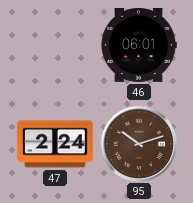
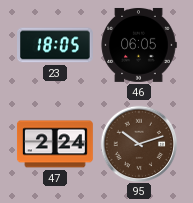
23: none -> 18:05 (56, 45)
46: 06:01 -> 06:05 (139, 45)
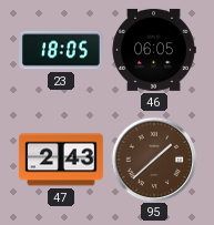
47: 2:24 -> 2:43 (61, 160)
95: 10:12 -> 1:38 (154, 160)
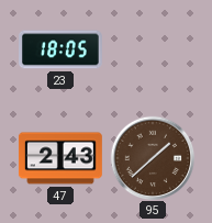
46: 06:05 -> none (154, 50)
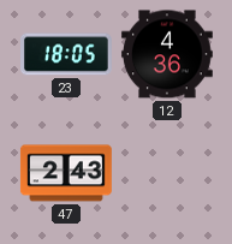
12: none -> 4:36 (167, 54)
95: 1:38 -> none (153, 158)
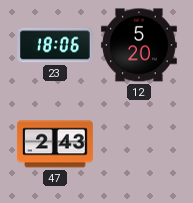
23: 18:05 -> 18:06 (56, 45)
12: 4:36 -> 5:20 (139, 45)
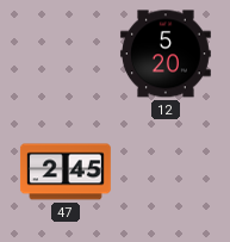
23: 18:06 -> none (56, 45)
47: 2:43 -> 2:45 (66, 172)
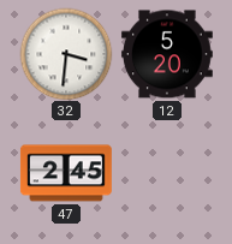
32: none -> 3:31 (66, 54)
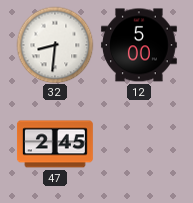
32: 3:31 -> 8:31 (55, 45)
12: 5:20 -> 5:00 (139, 45)
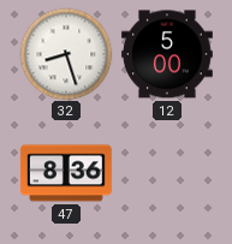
32: 8:31 -> 8:27 (66, 54)
47: 2:45 -> 8:36 (66, 173)
